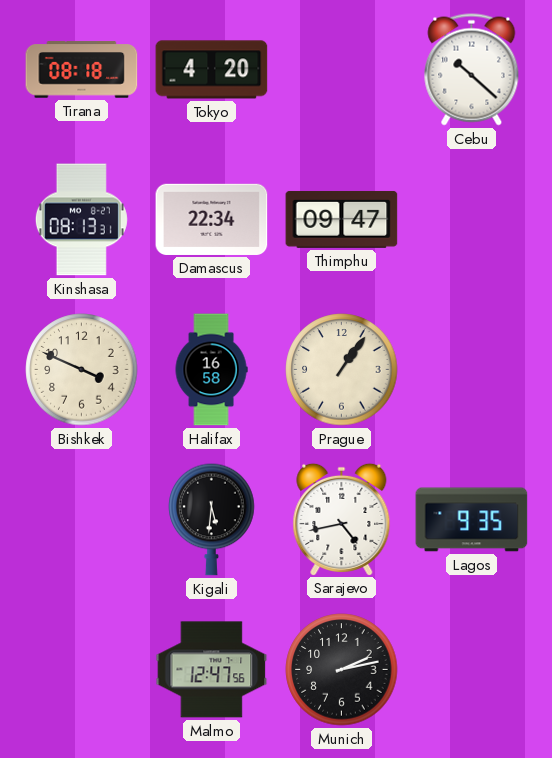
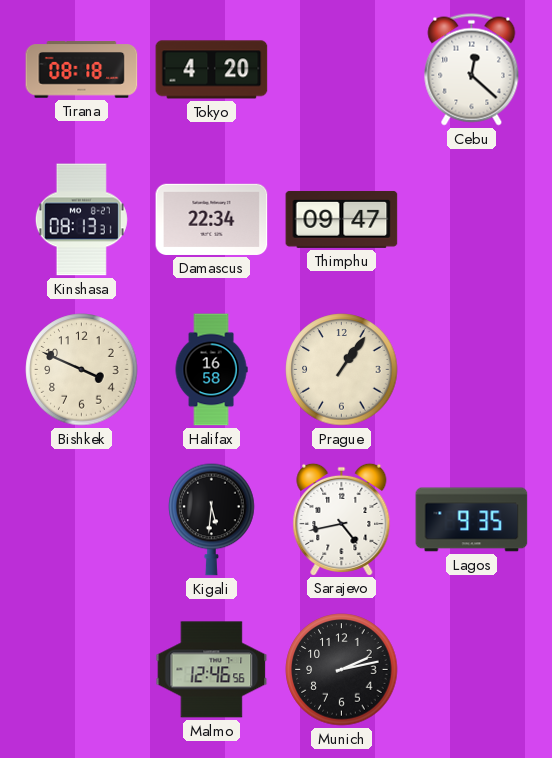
Cebu: 10:22 -> 12:22 (472, 70)
Malmo: 12:47 -> 12:46 (212, 670)
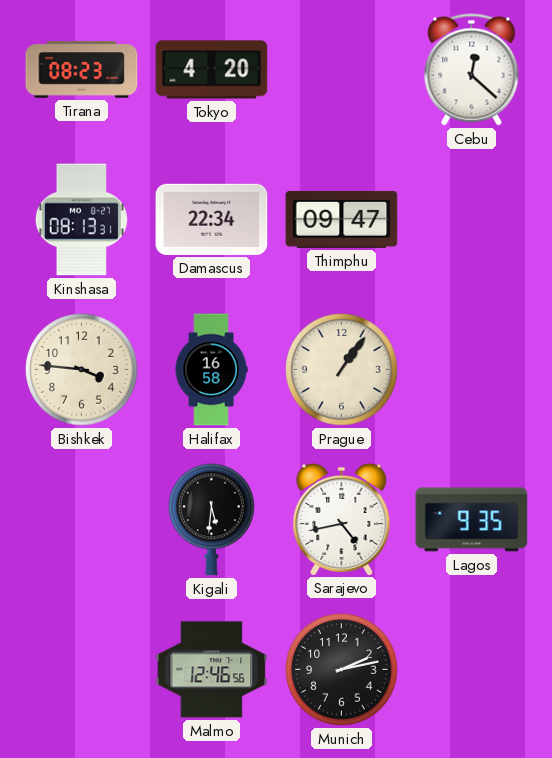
Tirana: 08:18 -> 08:23 (82, 70)
Bishkek: 3:49 -> 3:46 (82, 370)
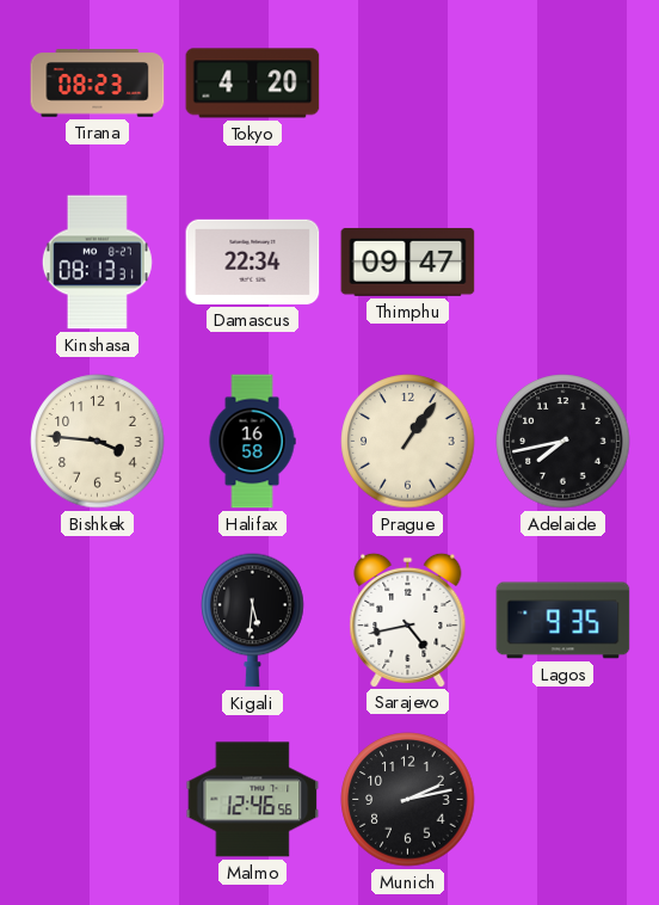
Cebu: 12:22 -> none (472, 70)
Adelaide: none -> 7:43 (563, 442)
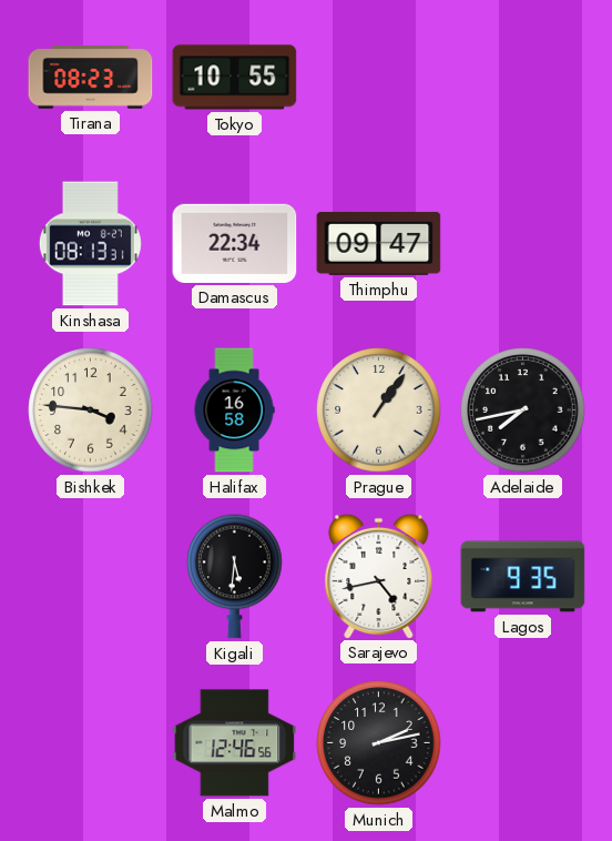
Tokyo: 4:20 -> 10:55 (235, 78)
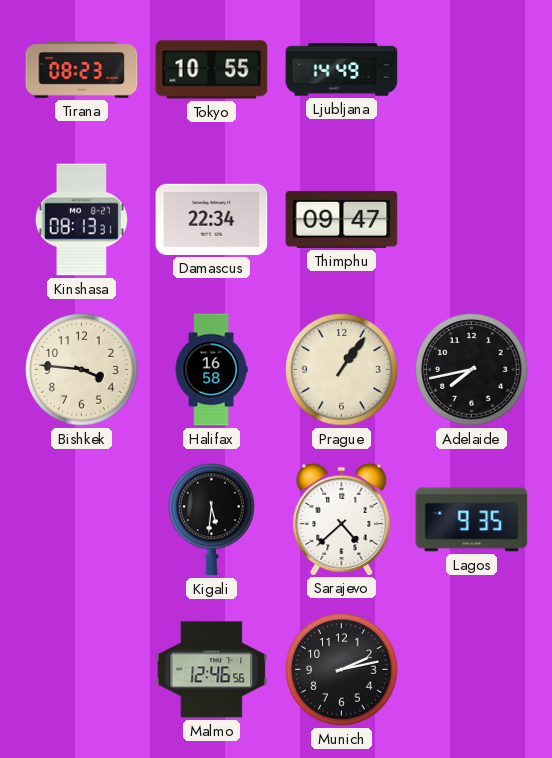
Ljubljana: none -> 14:49 (342, 70)
Sarajevo: 4:43 -> 4:38 (342, 519)
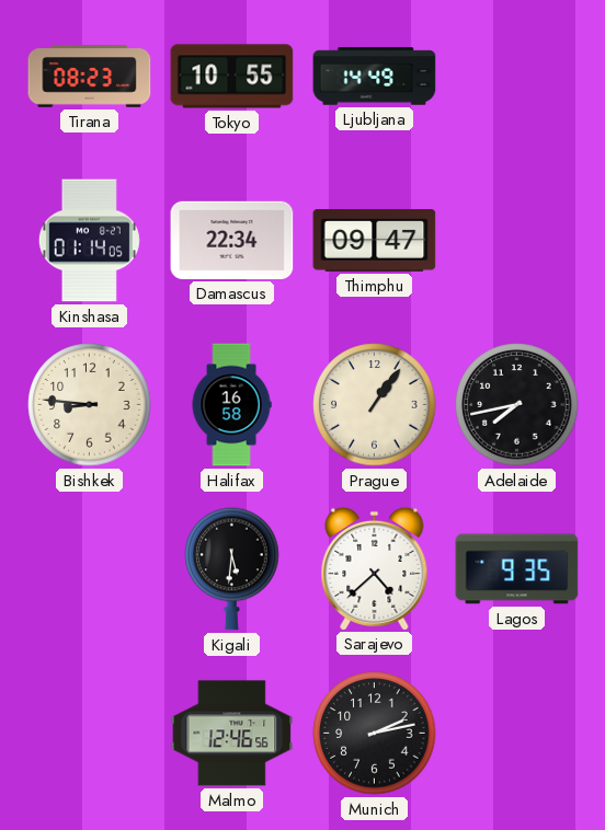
Kinshasa: 08:13 -> 01:14 (89, 241)
Bishkek: 3:46 -> 8:46 (90, 405)
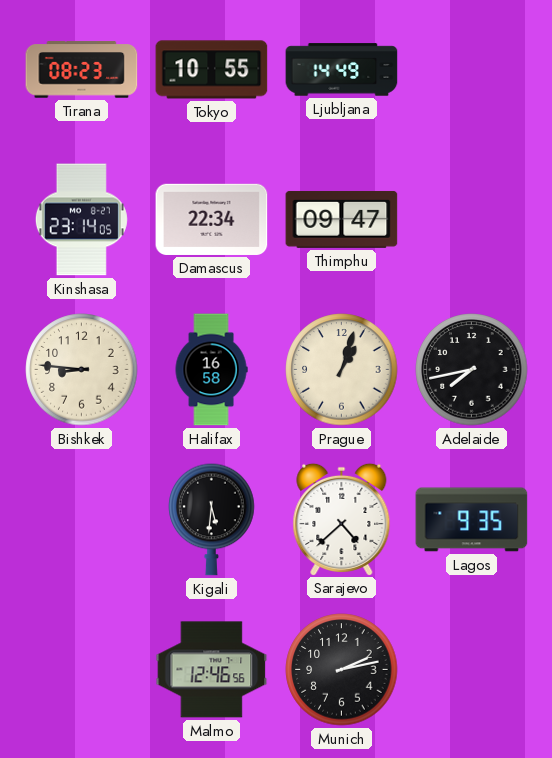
Kinshasa: 01:14 -> 23:14 (81, 220)
Prague: 1:06 -> 1:03 (342, 370)
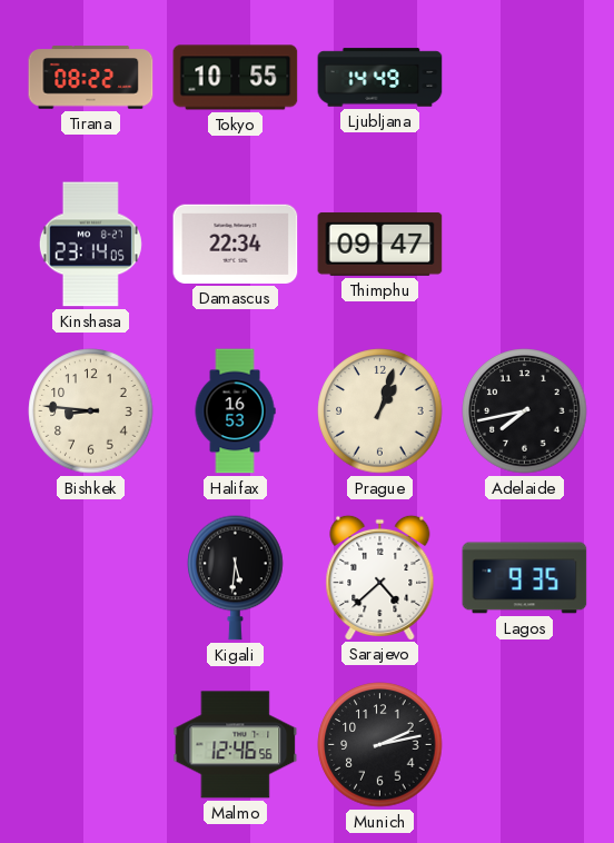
Tirana: 08:23 -> 08:22 (91, 78)
Halifax: 16:58 -> 16:53 (235, 411)
